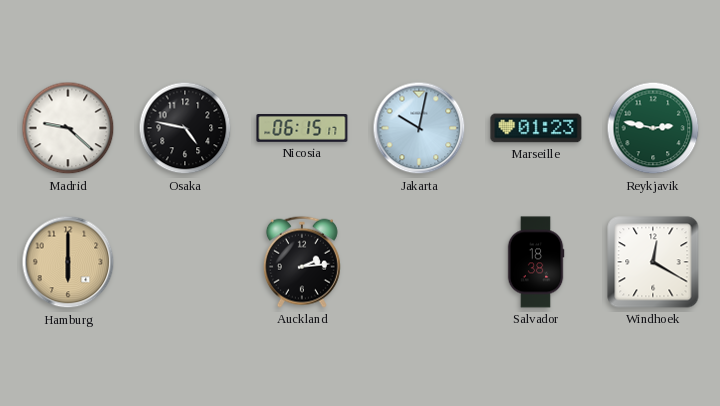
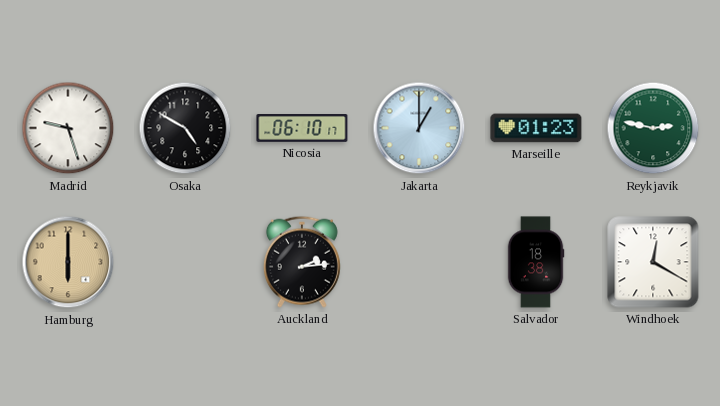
Madrid: 9:22 -> 9:27 (68, 128)
Osaka: 4:47 -> 4:50 (185, 128)
Nicosia: 06:15 -> 06:10 (302, 129)
Jakarta: 10:02 -> 1:00 (419, 128)
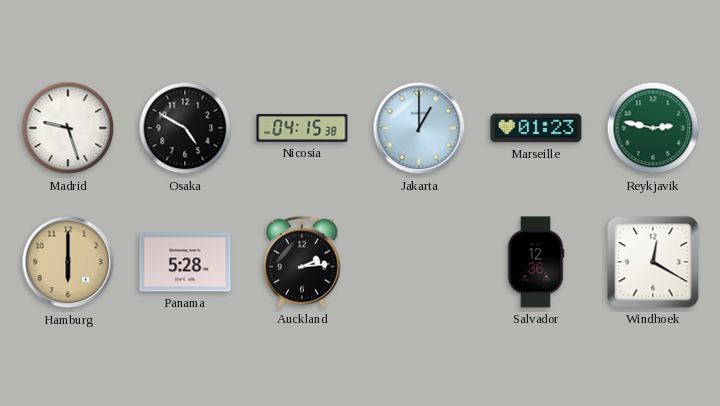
Nicosia: 06:10 -> 04:15 (302, 129)
Panama: none -> 5:28 (185, 262)
Salvador: 18:38 -> 12:36 (536, 262)
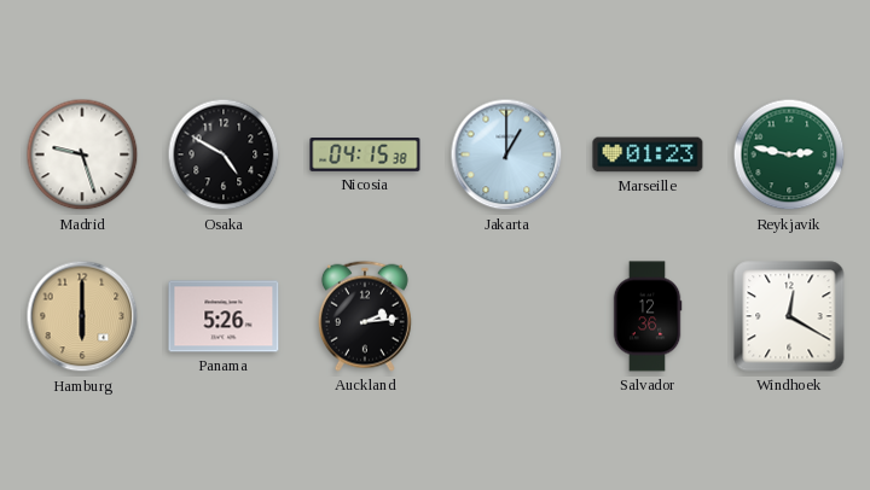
Panama: 5:28 -> 5:26 (224, 316)
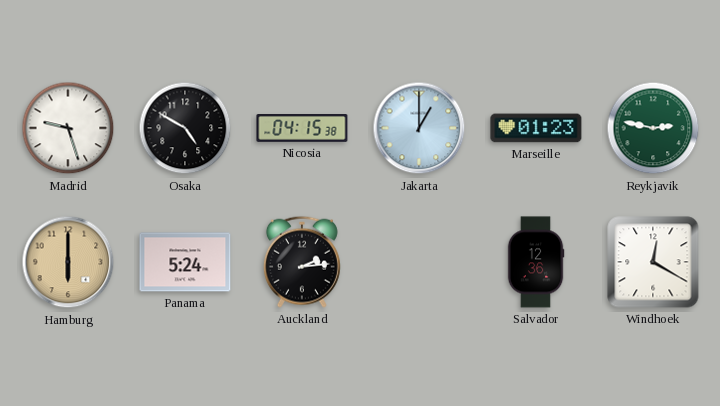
Panama: 5:26 -> 5:24 (185, 262)
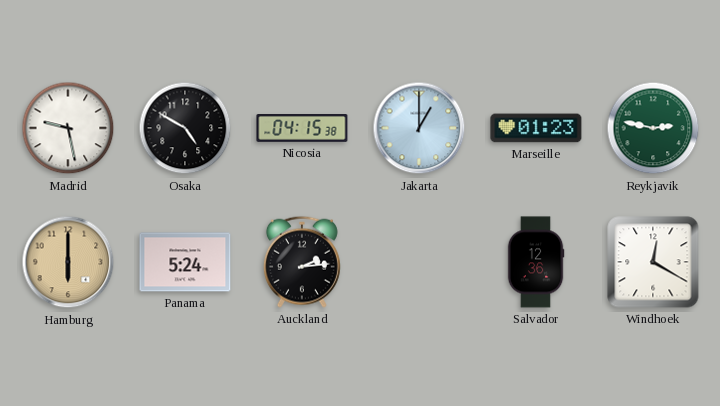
Madrid: 9:27 -> 9:28 (68, 128)
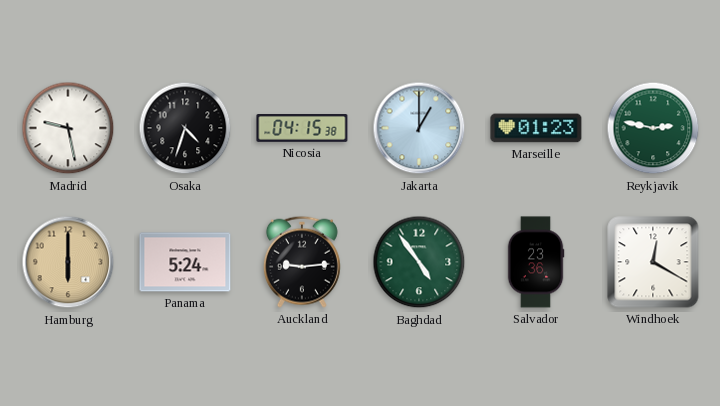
Osaka: 4:50 -> 4:33 (185, 128)
Auckland: 2:14 -> 9:14 (302, 262)
Baghdad: none -> 4:54 (419, 262)
Salvador: 12:36 -> 23:36 (536, 262)
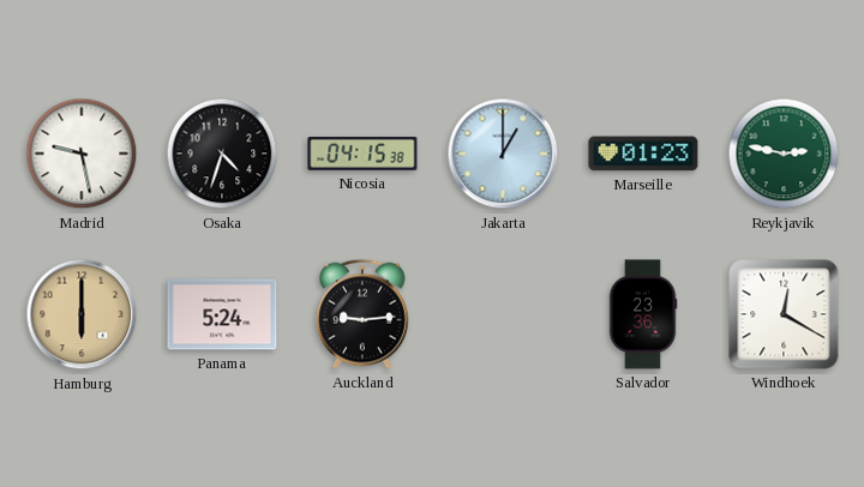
Baghdad: 4:54 -> none (419, 262)
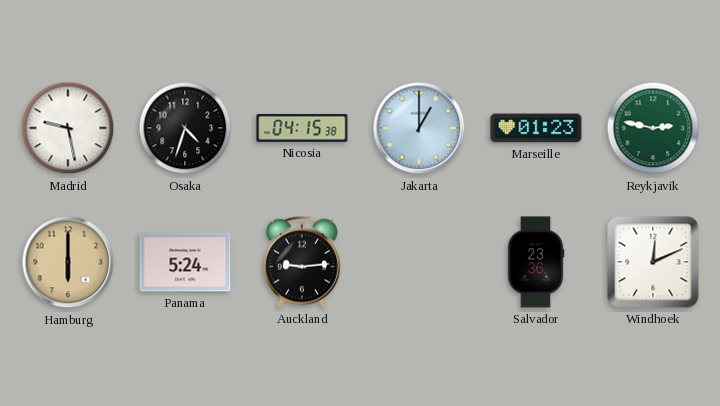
Windhoek: 12:20 -> 12:11 (653, 262)
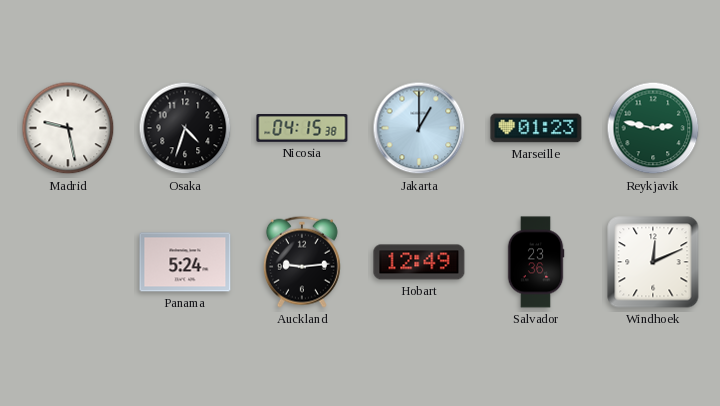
Hamburg: 6:00 -> none (68, 262)
Hobart: none -> 12:49 (419, 262)
